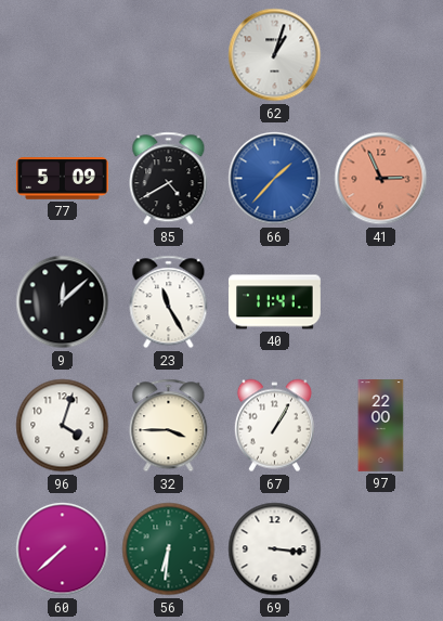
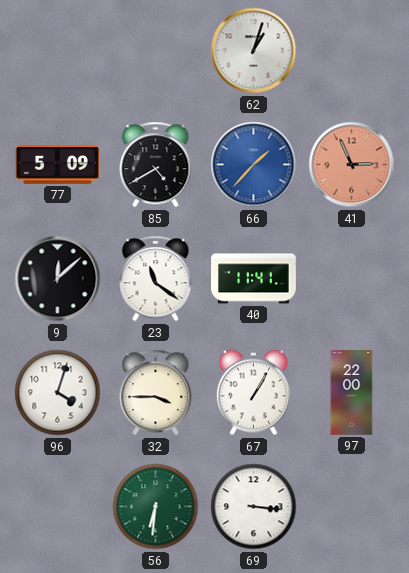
23: 11:25 -> 11:21 (156, 279)
60: 7:38 -> none (63, 549)
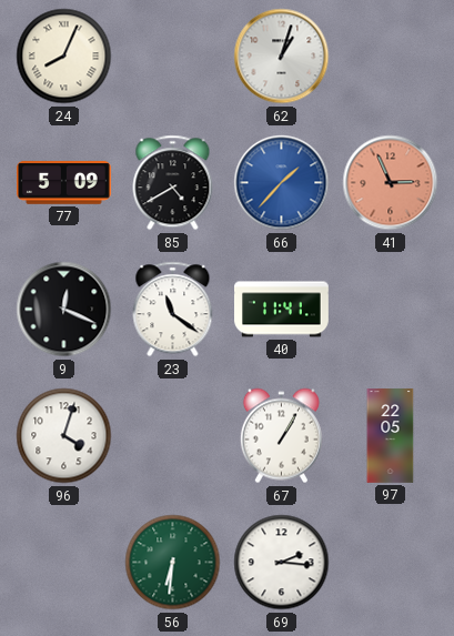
24: none -> 8:04 (64, 57)
9: 12:08 -> 12:19 (64, 310)
32: 3:45 -> none (156, 393)
97: 22:00 -> 22:05 (391, 436)
69: 3:16 -> 2:16 (282, 563)
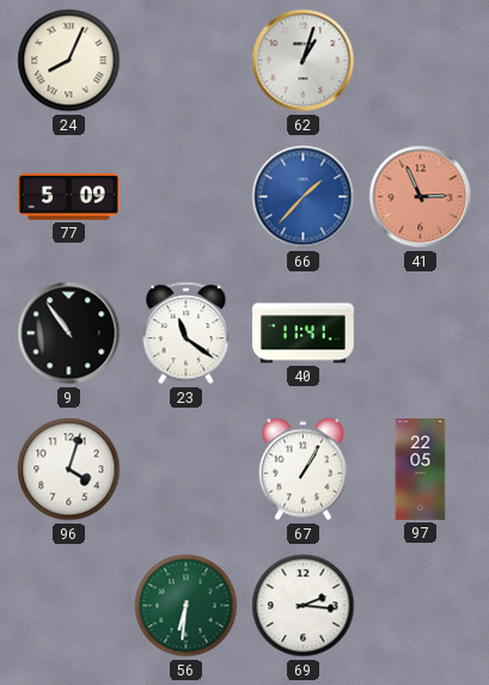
85: 4:40 -> none (173, 183)
9: 12:19 -> 10:54 (69, 334)
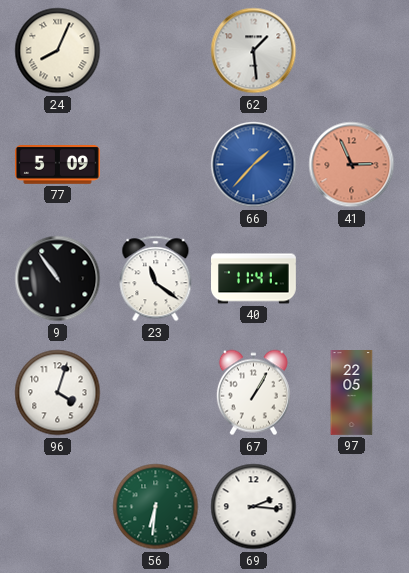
62: 1:03 -> 1:29 (254, 51)
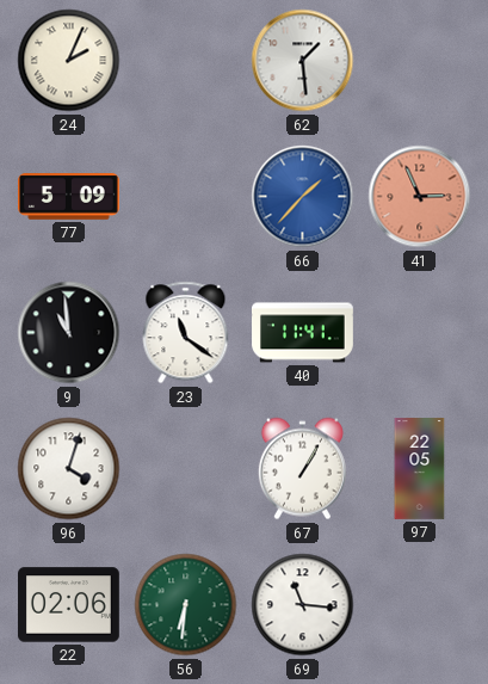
24: 8:04 -> 2:04 (69, 61)
9: 10:54 -> 10:59 (69, 333)
22: none -> 02:06 (69, 605)
69: 2:16 -> 11:16 (303, 605)
